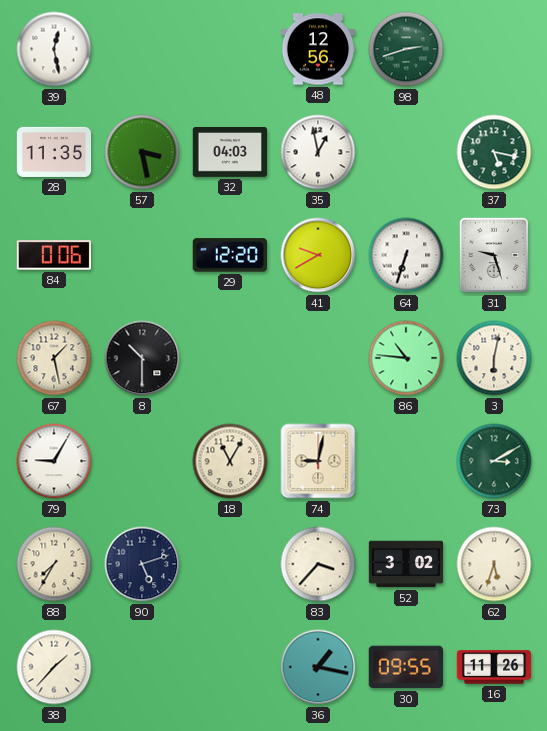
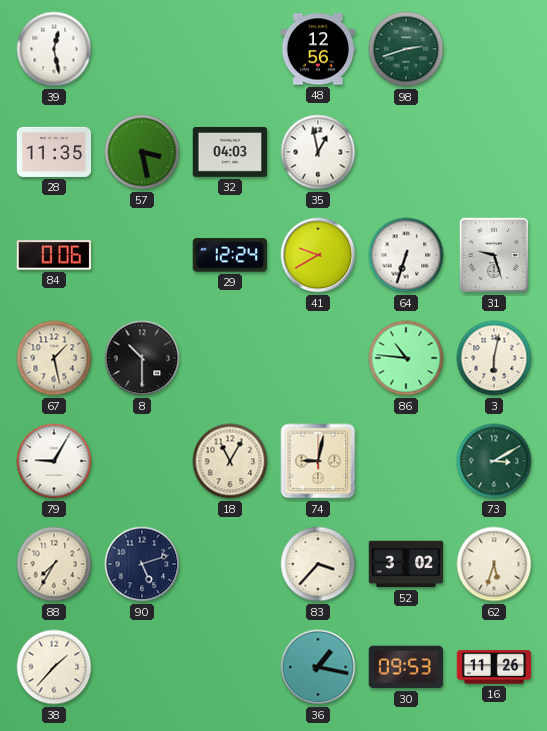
37: 5:17 -> none (494, 152)
29: 12:20 -> 12:24 (229, 255)
30: 09:55 -> 09:53 (405, 667)
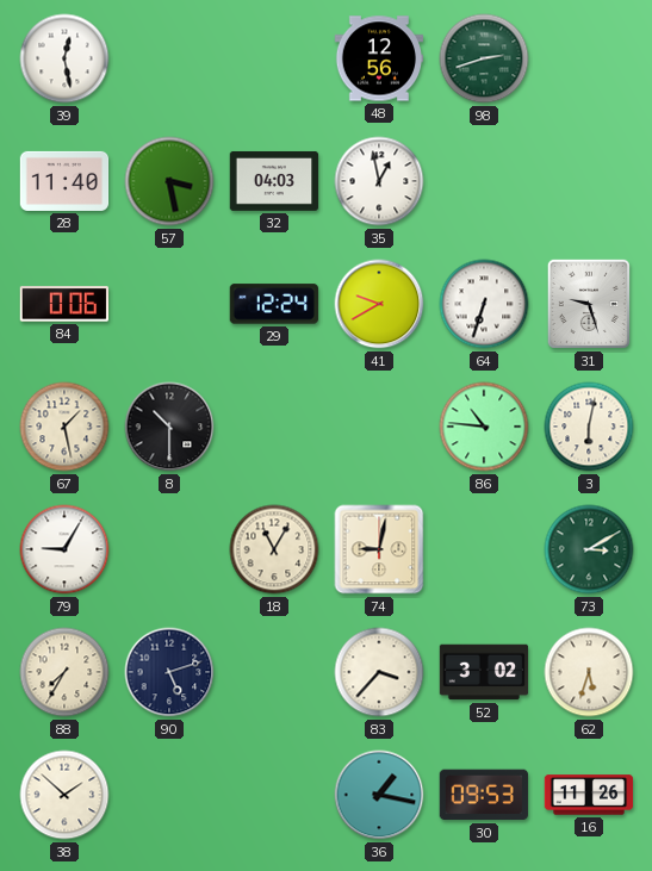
28: 11:35 -> 11:40 (64, 181)
38: 1:37 -> 1:52 (64, 795)
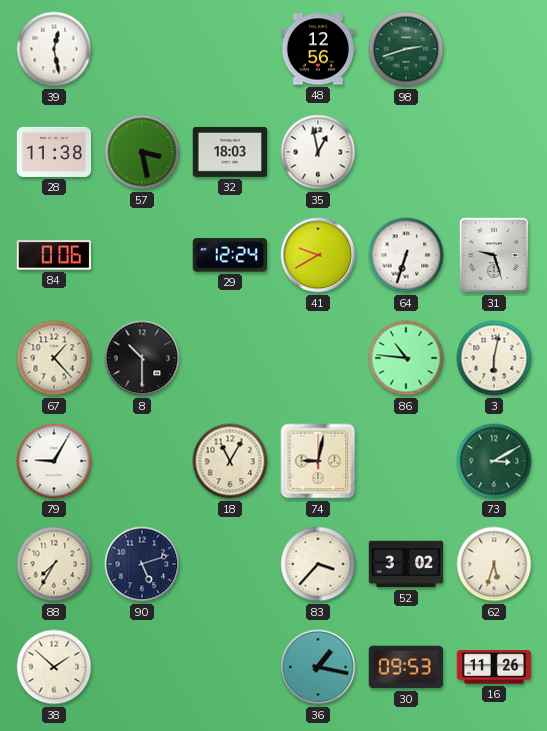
28: 11:40 -> 11:38 (54, 152)
32: 04:03 -> 18:03 (230, 152)
67: 1:28 -> 1:23 (54, 358)
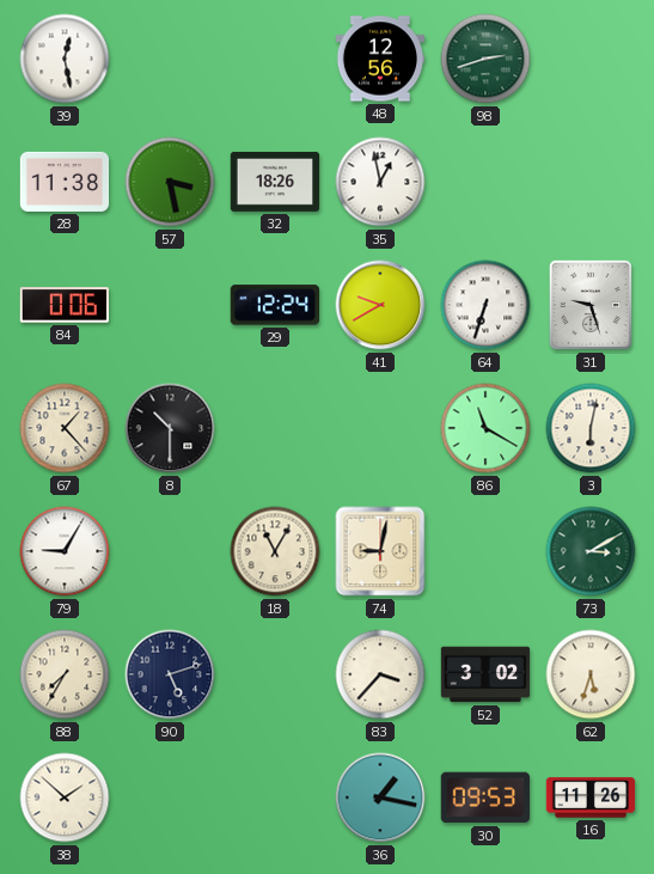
32: 18:03 -> 18:26 (275, 182)
86: 10:46 -> 11:20 (485, 428)
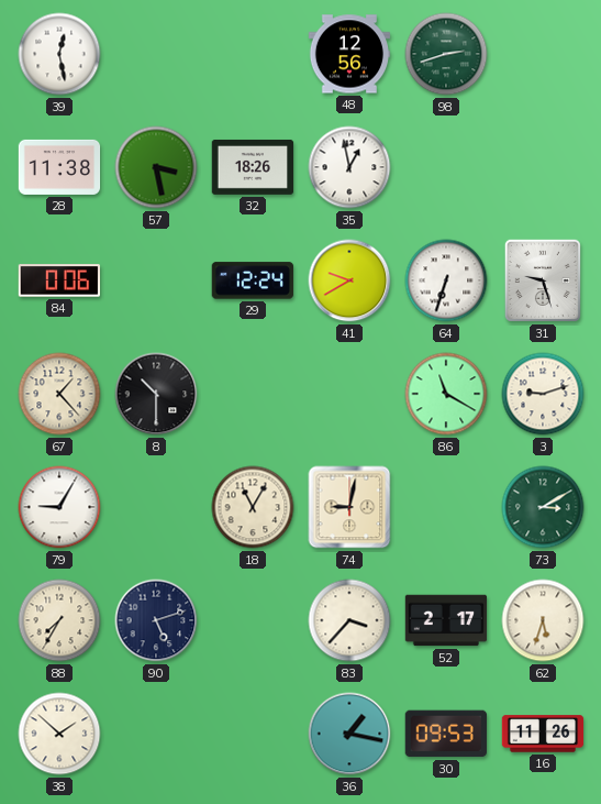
3: 6:02 -> 9:12 (543, 394)
52: 3:02 -> 2:17 (446, 620)
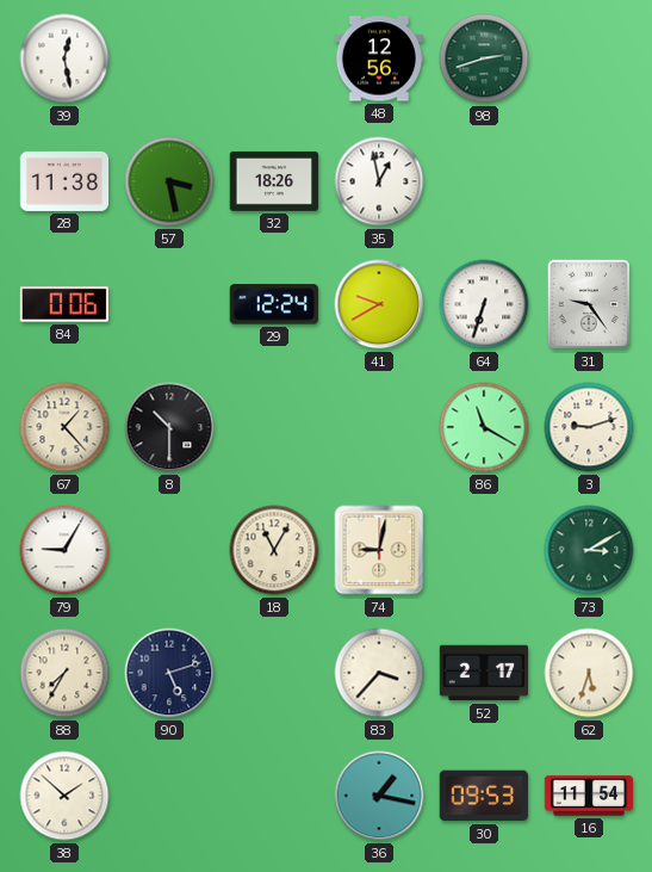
31: 9:27 -> 9:24 (589, 304)
16: 11:26 -> 11:54 (589, 796)
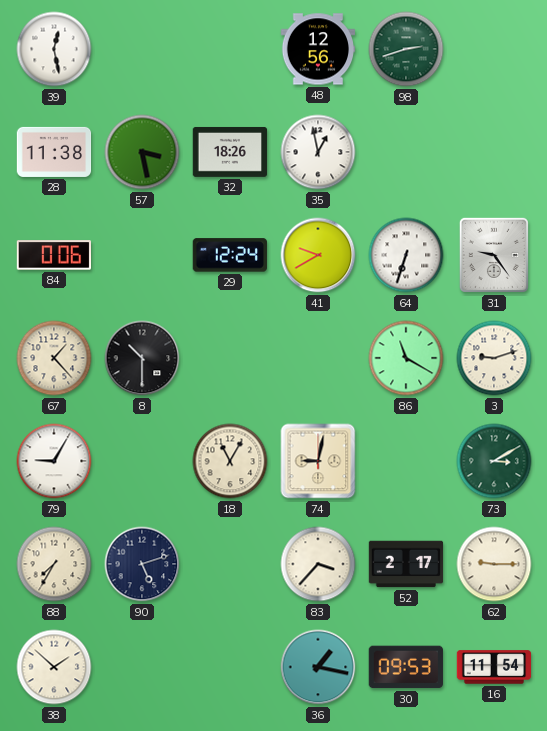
62: 5:33 -> 9:15 (494, 564)
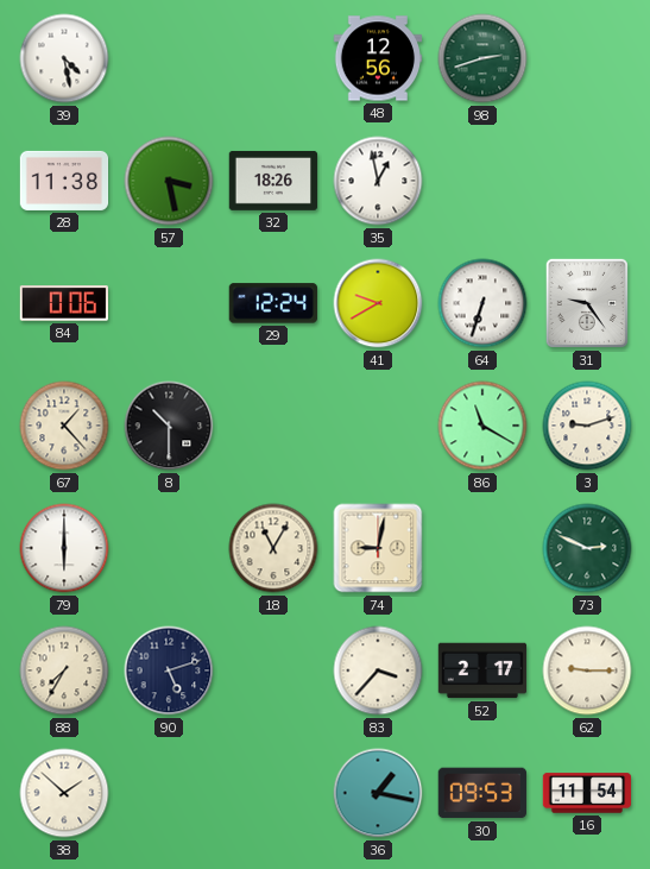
39: 12:28 -> 4:28 (64, 58)
79: 9:05 -> 6:00 (64, 548)
73: 3:10 -> 2:49 (587, 548)
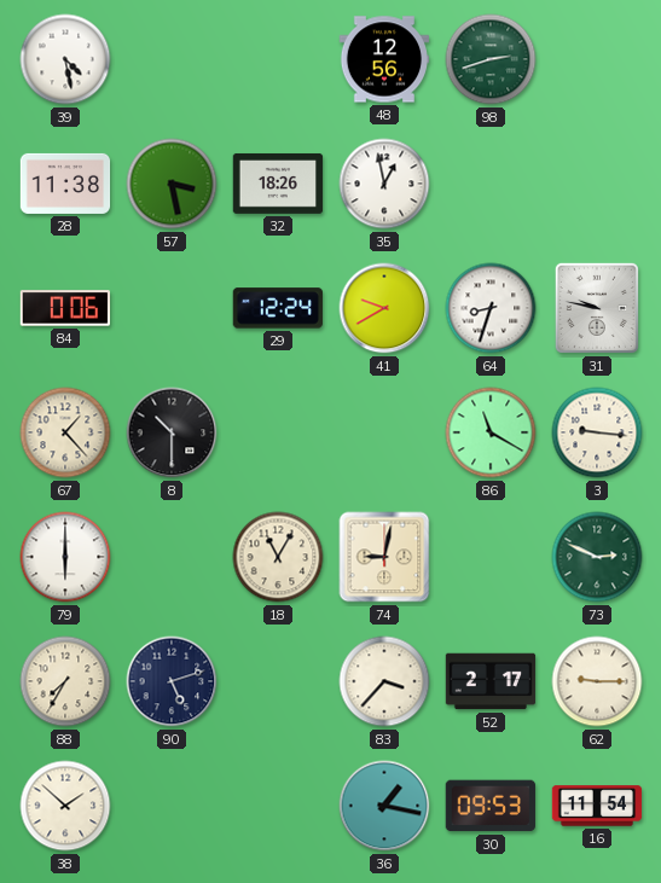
64: 6:33 -> 8:33 (491, 308)
31: 9:24 -> 9:47 (597, 308)
3: 9:12 -> 9:16 (597, 432)
